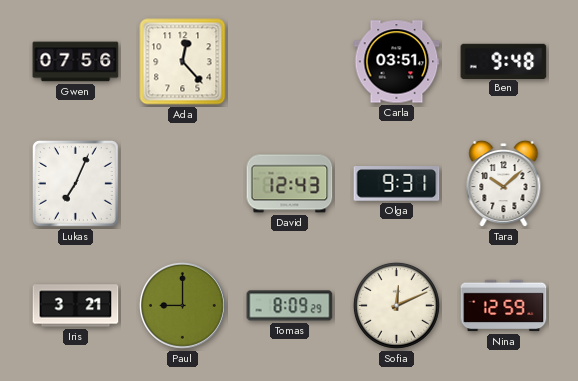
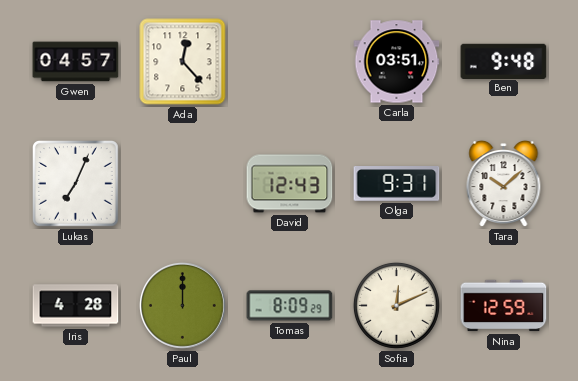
Gwen: 07:56 -> 04:57 (76, 62)
Iris: 3:21 -> 4:28 (76, 306)
Paul: 9:00 -> 12:00 (182, 305)
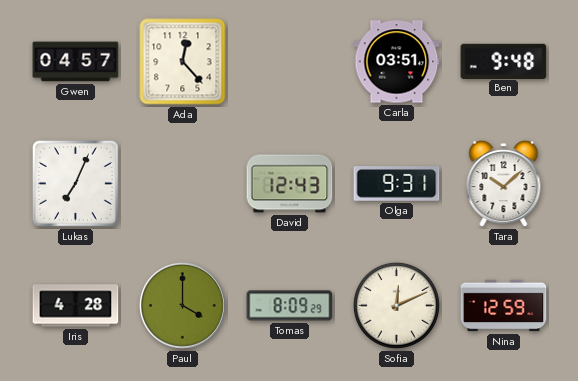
Paul: 12:00 -> 4:00 (182, 305)
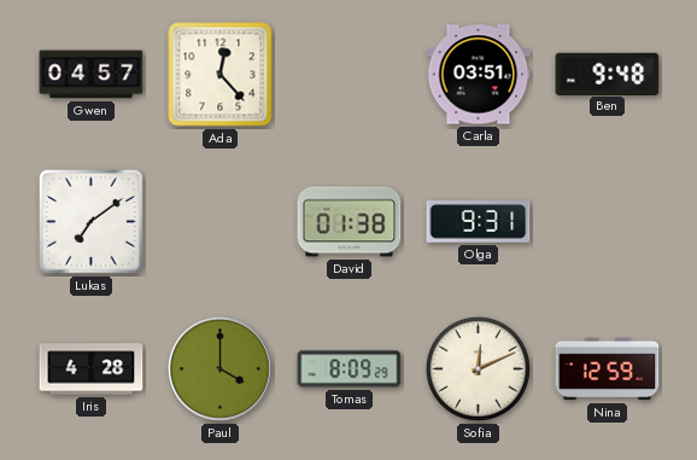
Lukas: 7:04 -> 7:09 (92, 222)
David: 12:43 -> 01:38 (350, 222)
Tara: 10:08 -> none (504, 184)
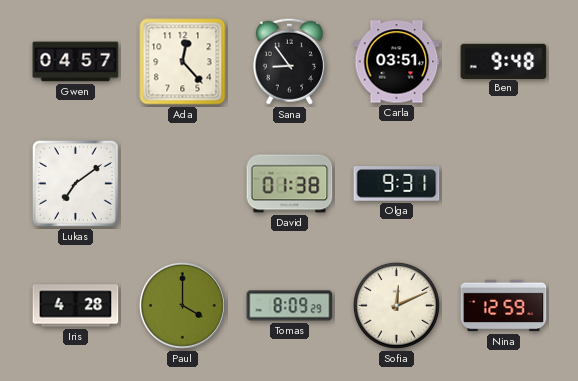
Sana: none -> 8:54 (289, 61)
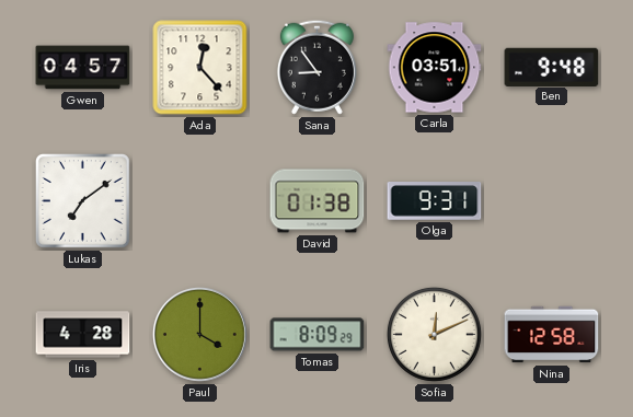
Nina: 12:59 -> 12:58 (552, 335)
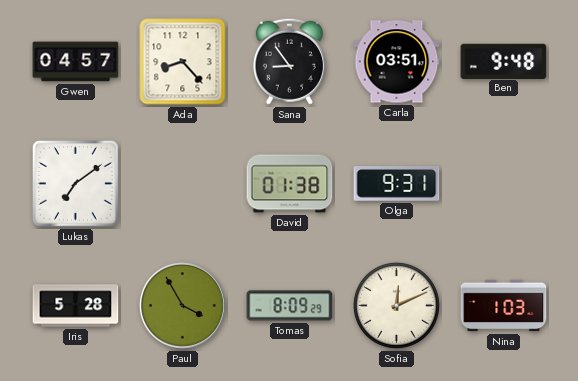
Ada: 12:23 -> 8:23 (183, 62)
Iris: 4:28 -> 5:28 (76, 306)
Paul: 4:00 -> 3:55 (182, 305)
Nina: 12:58 -> 1:03 (504, 306)
